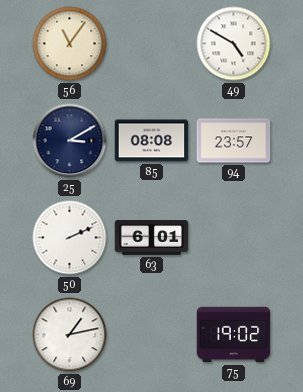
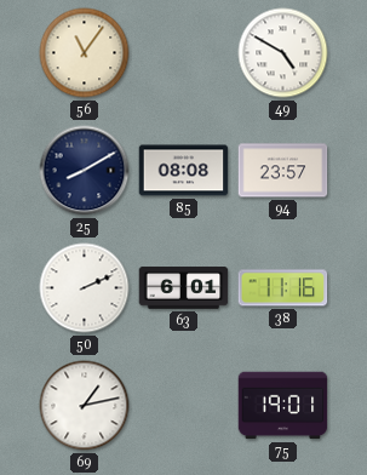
25: 3:10 -> 8:10 (85, 171)
38: none -> 11:16 (283, 288)
75: 19:02 -> 19:01 (283, 406)
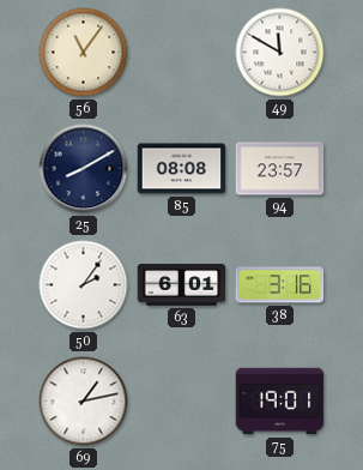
49: 4:50 -> 11:50 (280, 53)
50: 2:11 -> 2:06 (84, 285)
38: 11:16 -> 3:16 (280, 285)
